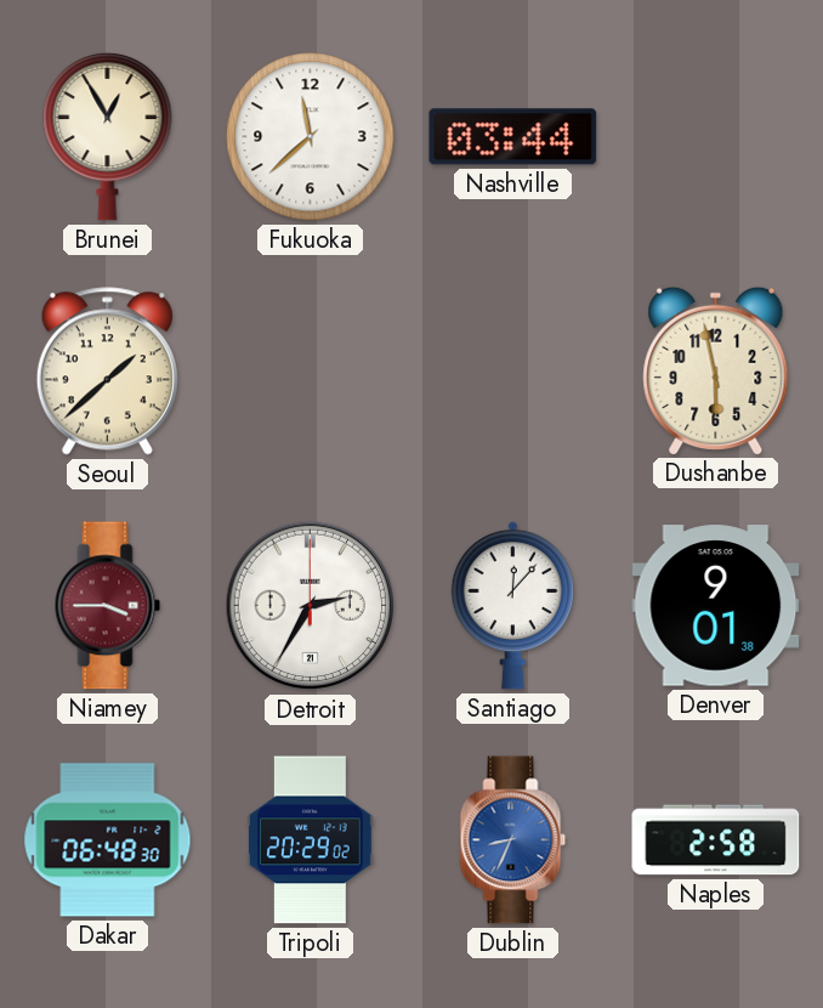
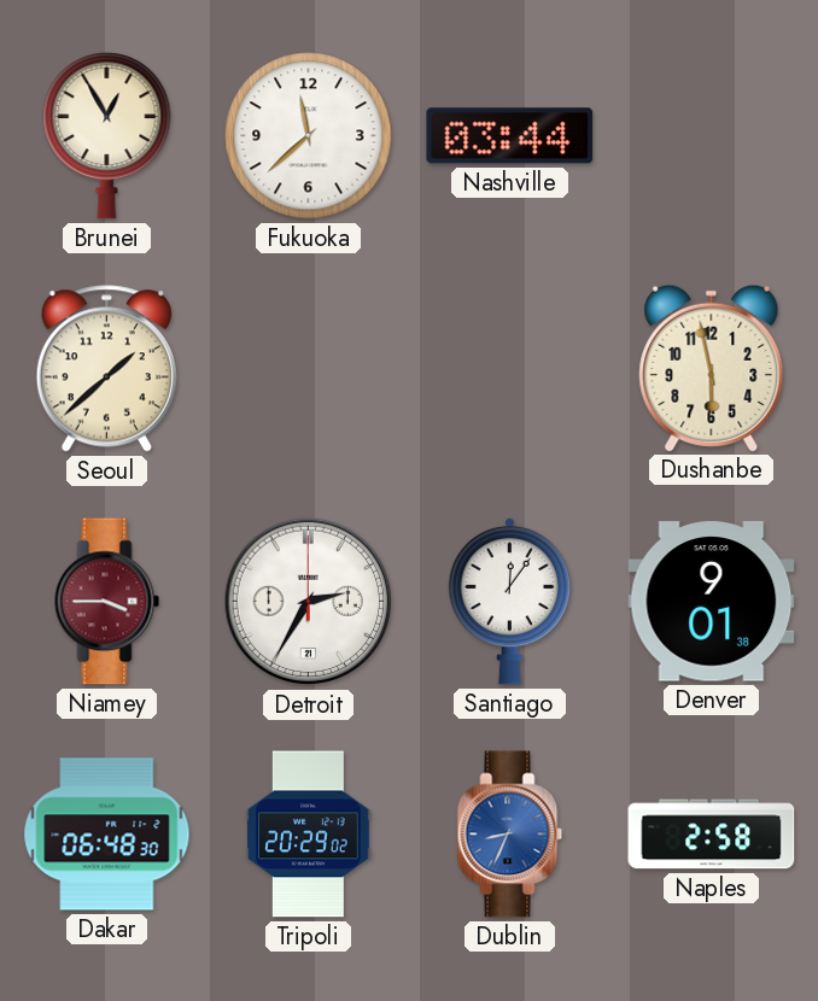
Santiago: 12:07 -> 12:06 (509, 601)
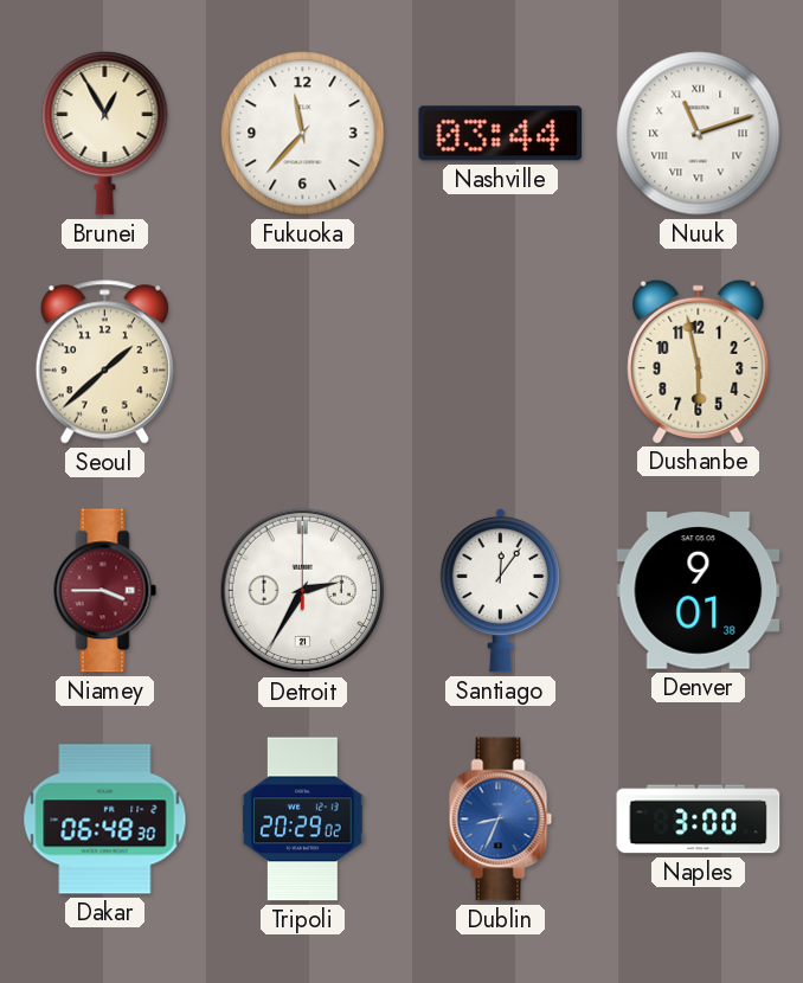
Fukuoka: 11:38 -> 11:37 (303, 134)
Nuuk: none -> 11:12 (699, 134)
Naples: 2:58 -> 3:00 (699, 820)
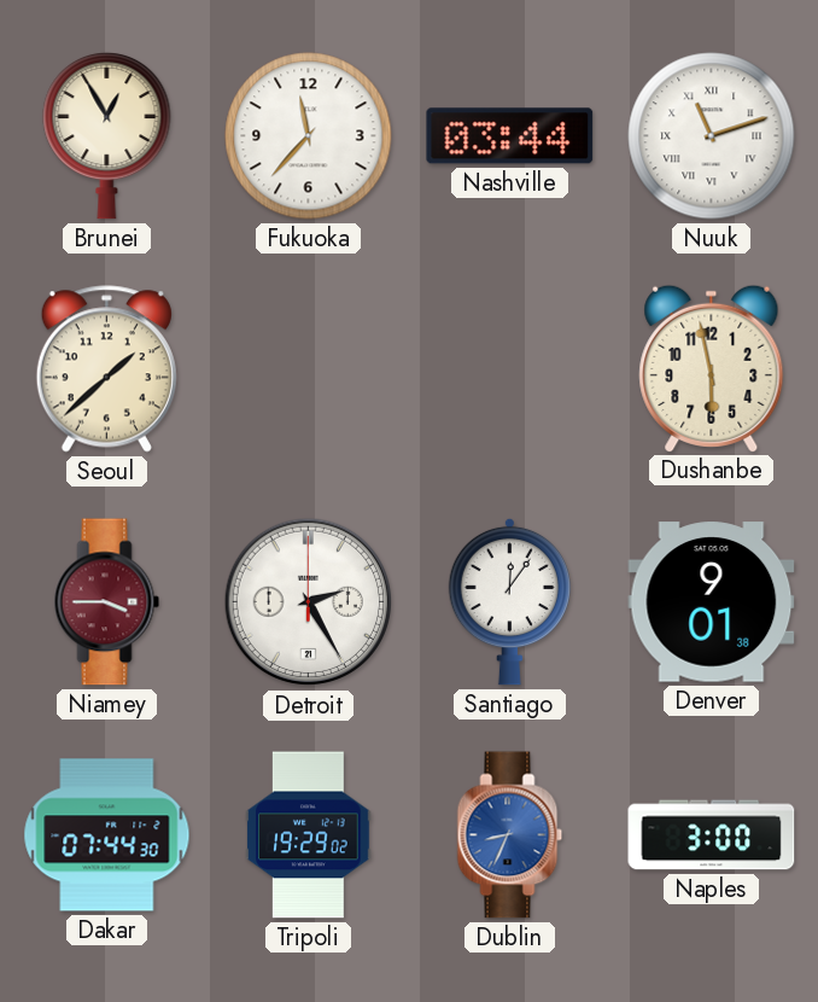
Detroit: 2:35 -> 2:25 (309, 602)
Dakar: 06:48 -> 07:44 (107, 835)
Tripoli: 20:29 -> 19:29 (309, 835)
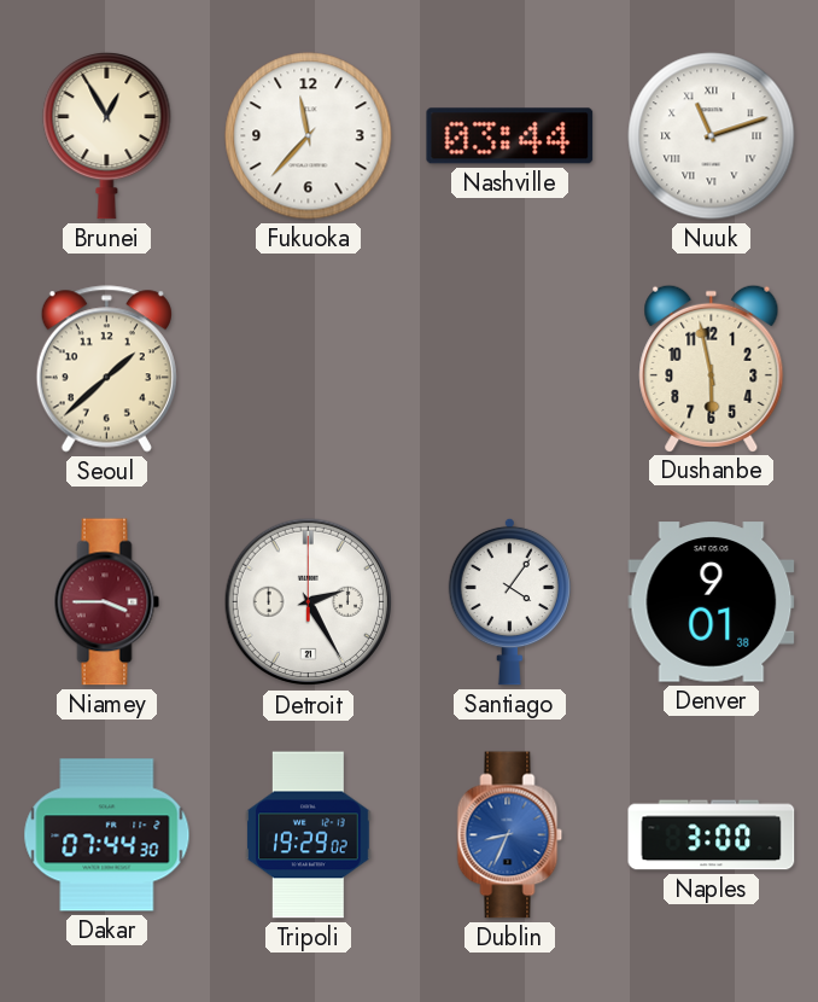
Santiago: 12:06 -> 4:06 (509, 601)
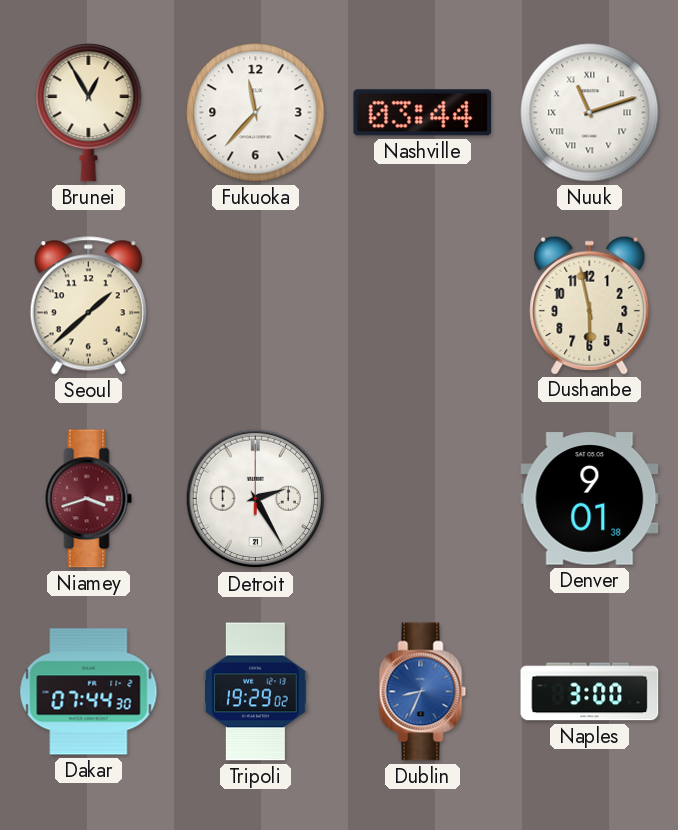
Niamey: 3:45 -> 3:42 (89, 499)
Santiago: 4:06 -> none (509, 601)
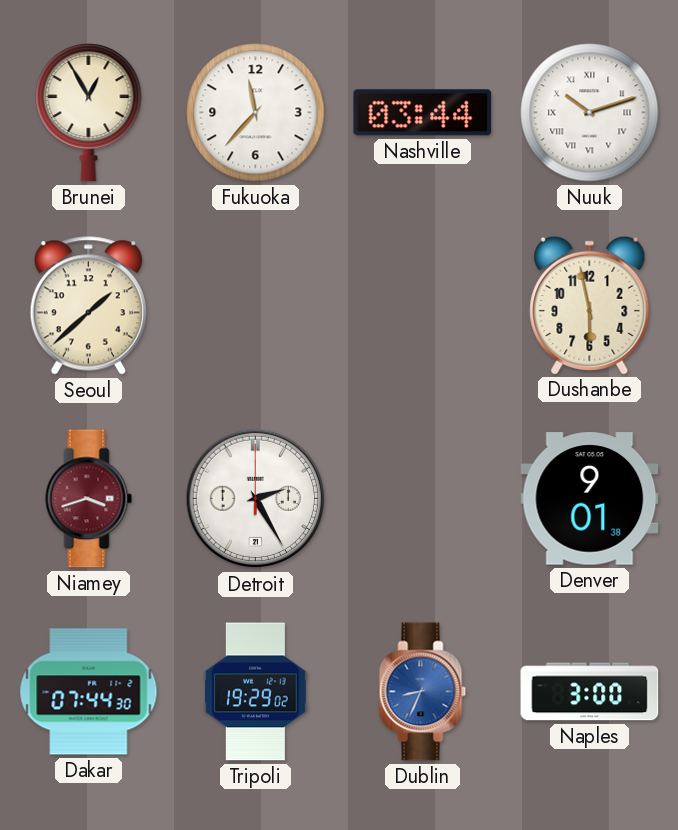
Nuuk: 11:12 -> 10:12 (590, 113)
